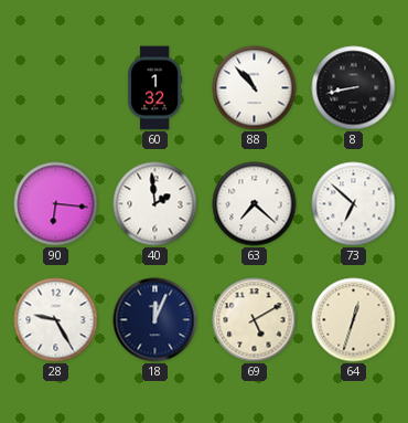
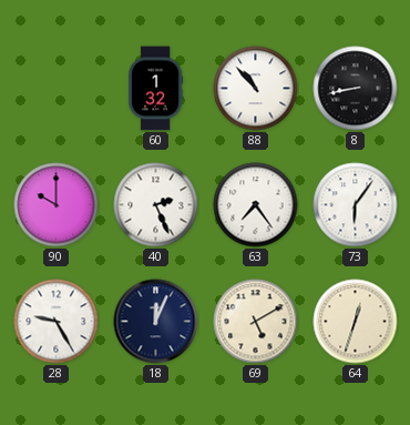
90: 6:16 -> 10:00 (57, 205)
40: 1:59 -> 2:26 (156, 205)
63: 7:22 -> 7:24 (256, 205)
73: 6:52 -> 6:06 (356, 205)
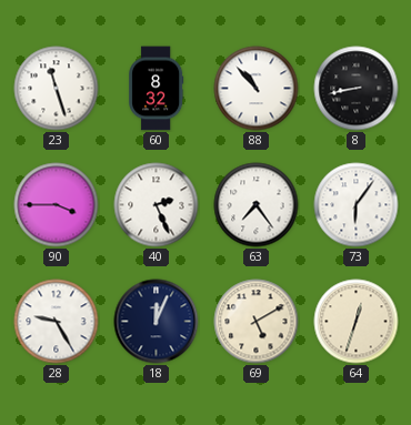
23: none -> 11:27 (57, 89)
60: 1:32 -> 8:32 (157, 89)
90: 10:00 -> 3:45 (57, 205)
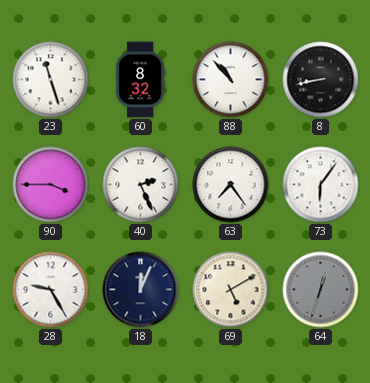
64 dial: cream -> grey (321, 290)
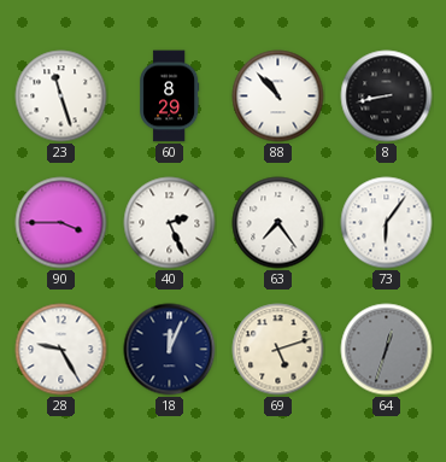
60: 8:32 -> 8:29 (170, 97)
69: 5:10 -> 5:12 (278, 350)
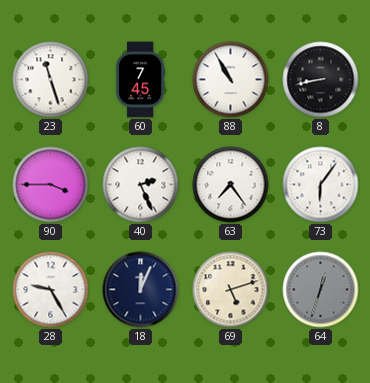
60: 8:29 -> 7:45 (141, 80)
88: 10:53 -> 10:55 (231, 80)
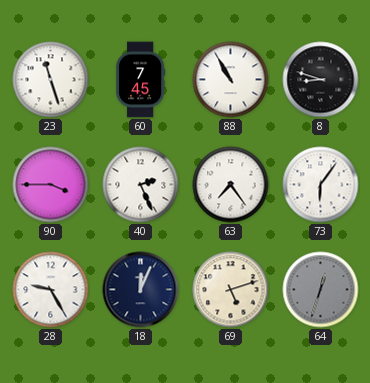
8: 8:43 -> 8:48 (321, 80)
